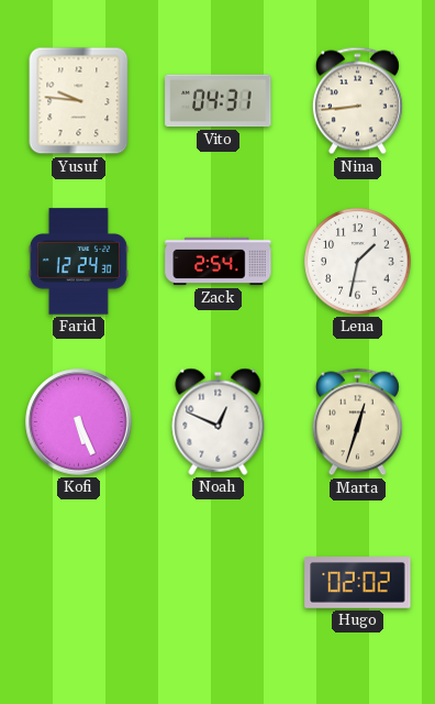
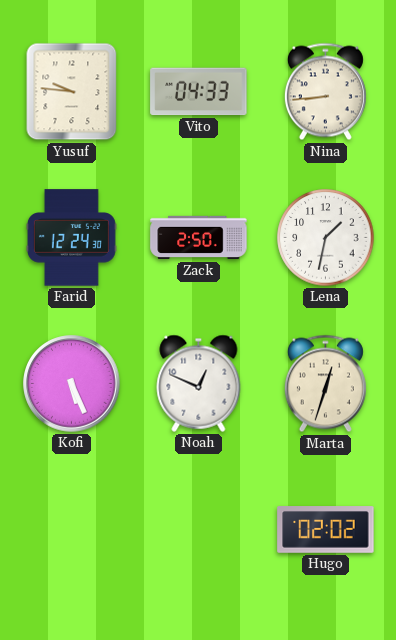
Vito: 04:31 -> 04:33 (199, 92)
Zack: 2:54 -> 2:50 (199, 238)
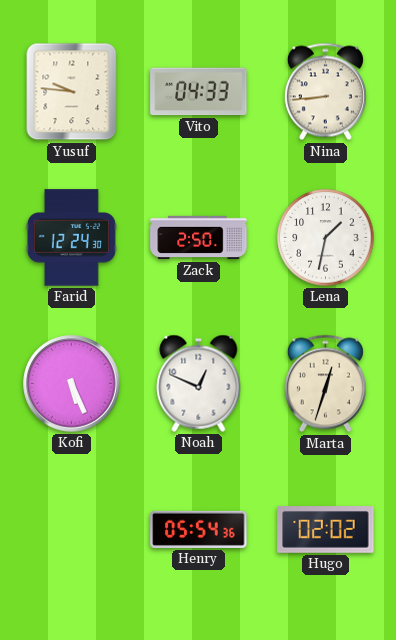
Henry: none -> 05:54 (199, 529)
